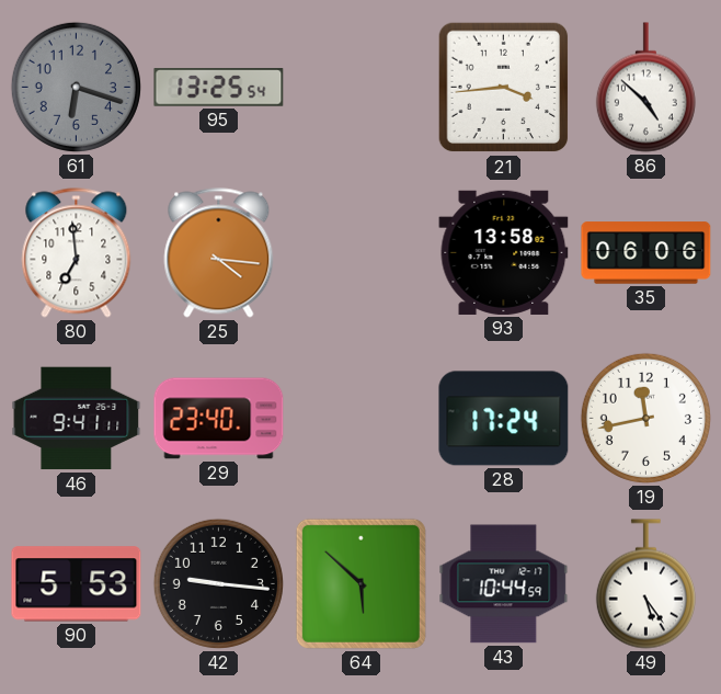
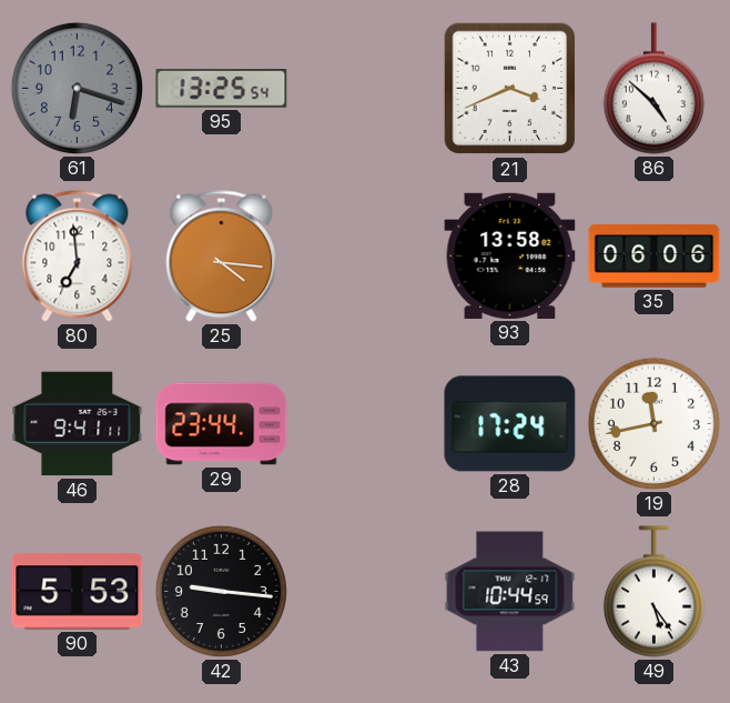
21: 3:44 -> 3:41 (510, 89)
29: 23:40 -> 23:44 (222, 424)
64: 5:52 -> none (360, 583)
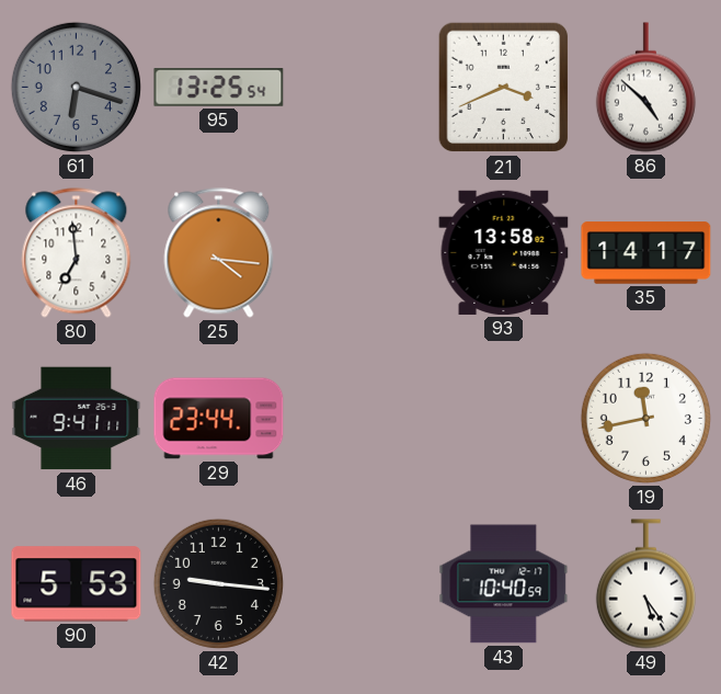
35: 06:06 -> 14:17 (646, 253)
28: 17:24 -> none (510, 424)
43: 10:44 -> 10:40 (504, 584)
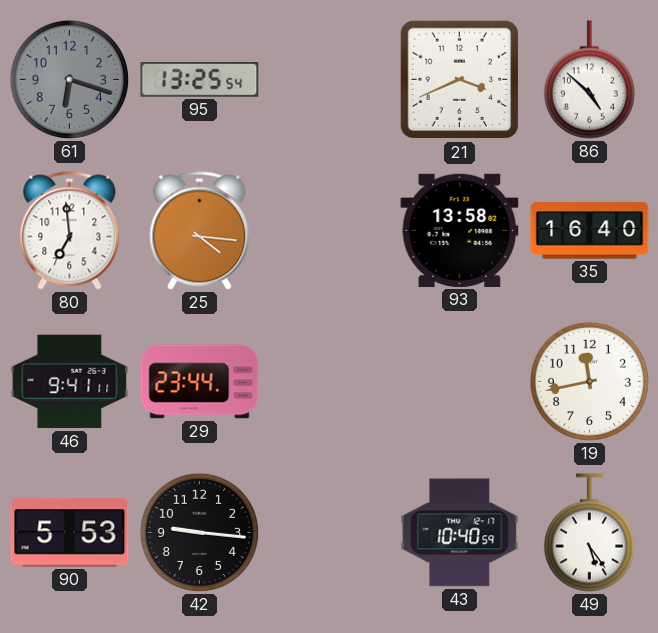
35: 14:17 -> 16:40 (590, 231)
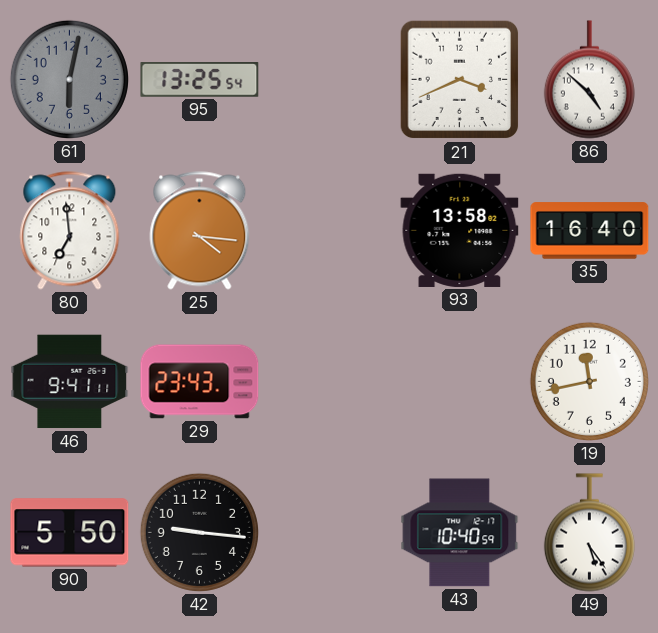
61: 6:18 -> 6:02 (69, 79)
29: 23:44 -> 23:43 (200, 382)
90: 5:53 -> 5:50 (70, 533)
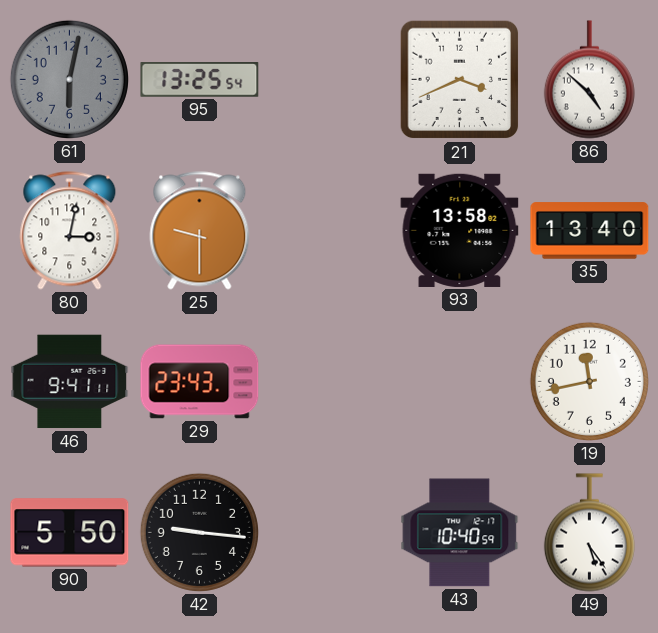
80: 6:59 -> 3:02 (70, 231)
25: 4:16 -> 9:30 (200, 231)
35: 16:40 -> 13:40 (590, 231)
